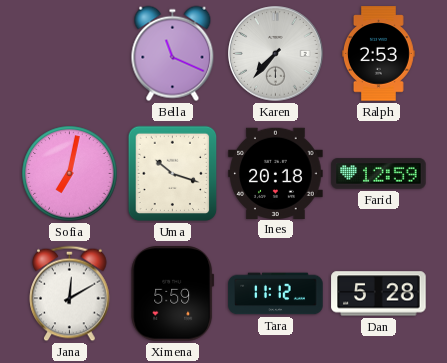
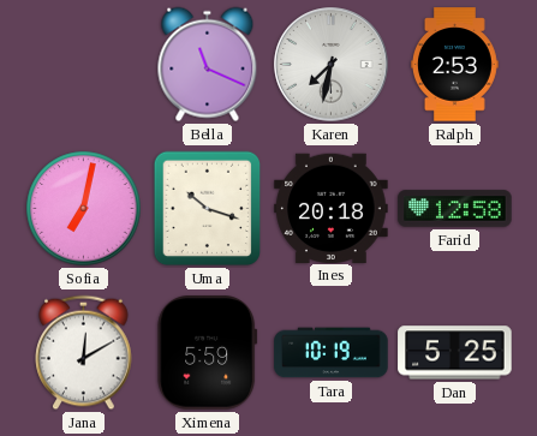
Karen: 7:37 -> 7:32 (332, 65)
Farid: 12:59 -> 12:58 (455, 209)
Tara: 11:12 -> 10:19 (332, 353)
Dan: 5:28 -> 5:25 (455, 353)
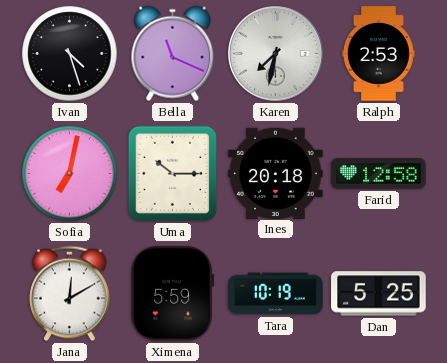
Ivan: none -> 4:27 (70, 54)
Uma: 10:18 -> 10:15 (173, 174)
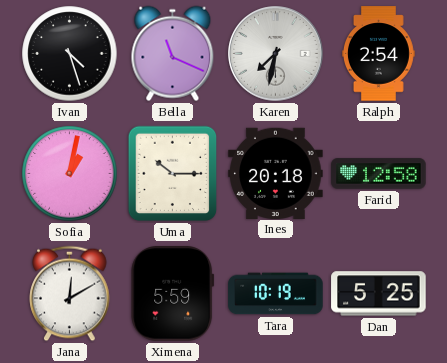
Ralph: 2:53 -> 2:54 (378, 54)
Sofia: 7:02 -> 1:02 (70, 174)
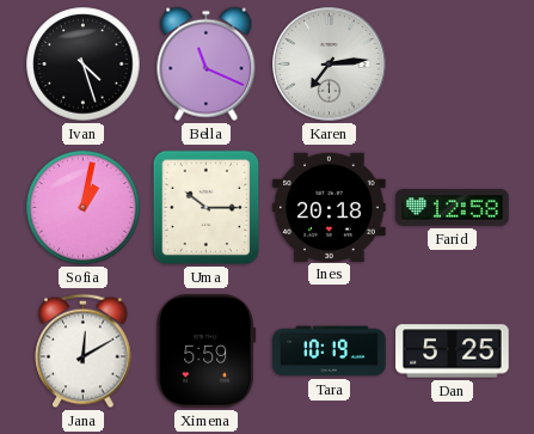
Karen: 7:32 -> 7:14 (330, 65)
Ralph: 2:54 -> none (378, 54)
